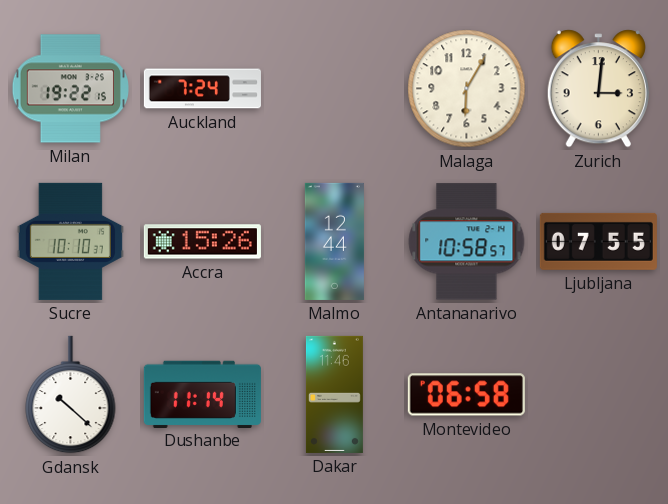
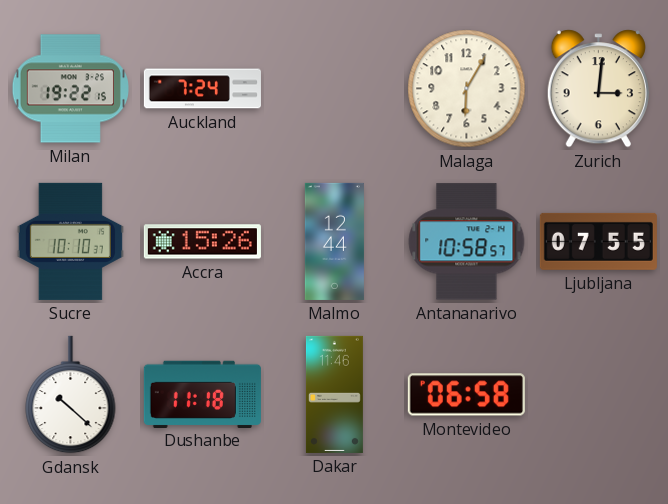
Dushanbe: 11:14 -> 11:18 (202, 394)
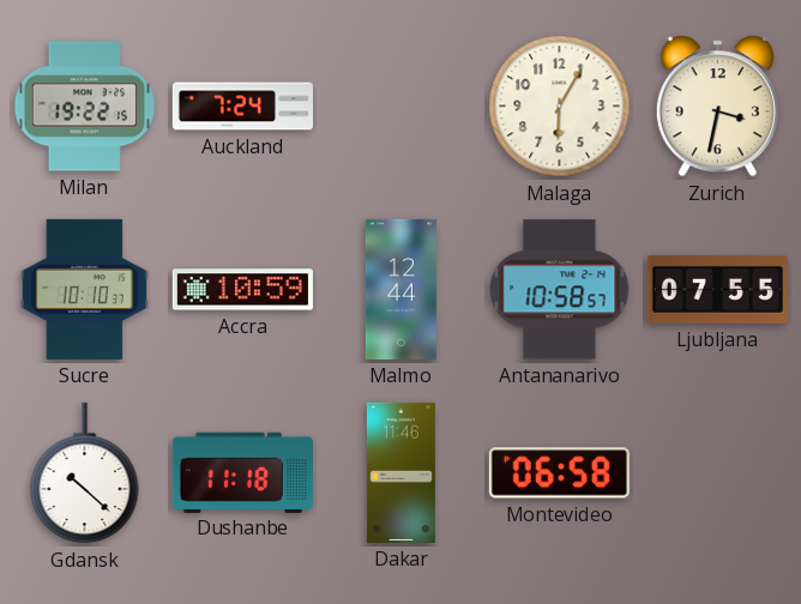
Zurich: 3:01 -> 3:32 (717, 107)
Accra: 15:26 -> 10:59 (242, 290)
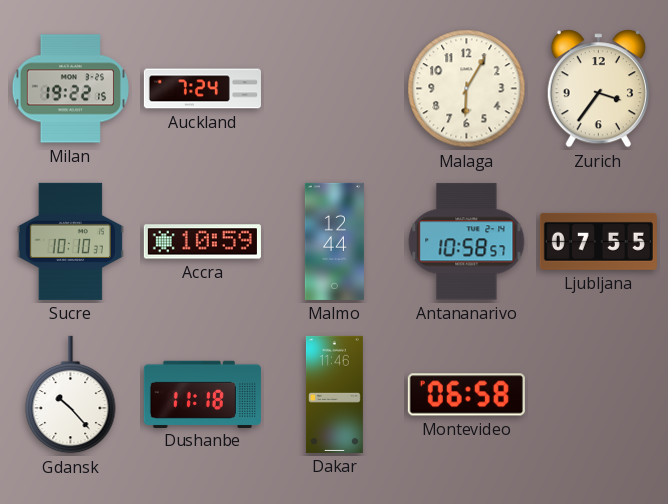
Zurich: 3:32 -> 3:36 (598, 89)
Gdansk: 10:22 -> 10:23 (71, 395)
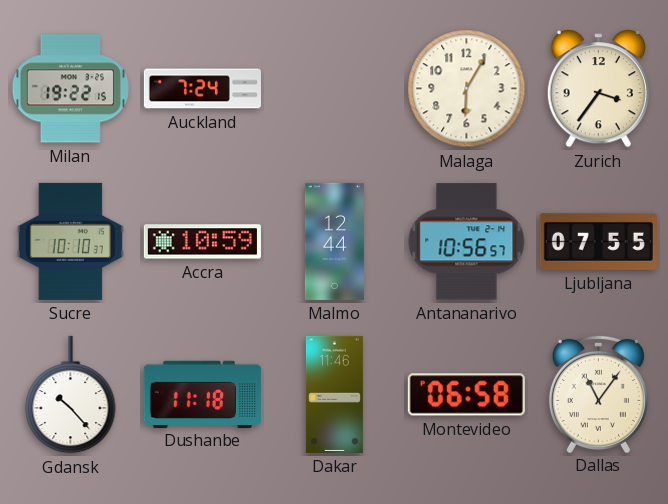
Antananarivo: 10:58 -> 10:56 (467, 242)
Dallas: none -> 11:06 (598, 393)
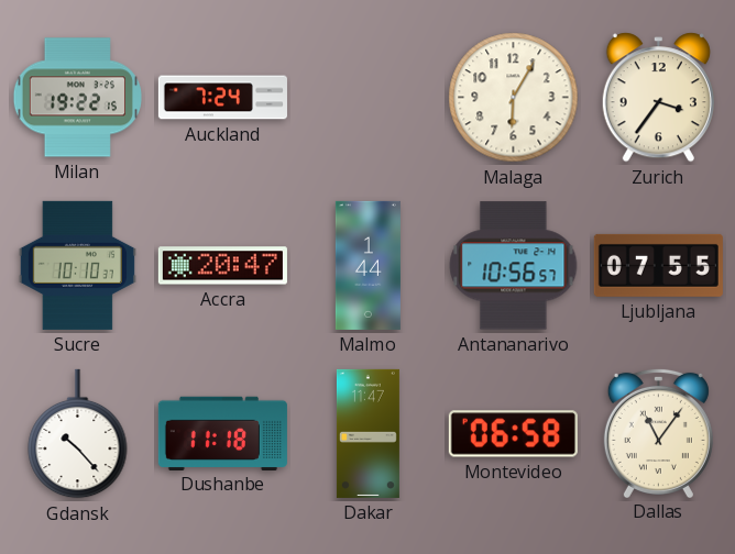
Accra: 10:59 -> 20:47 (222, 266)
Malmo: 12:44 -> 1:44 (367, 265)
Dakar: 11:46 -> 11:47 (367, 433)
